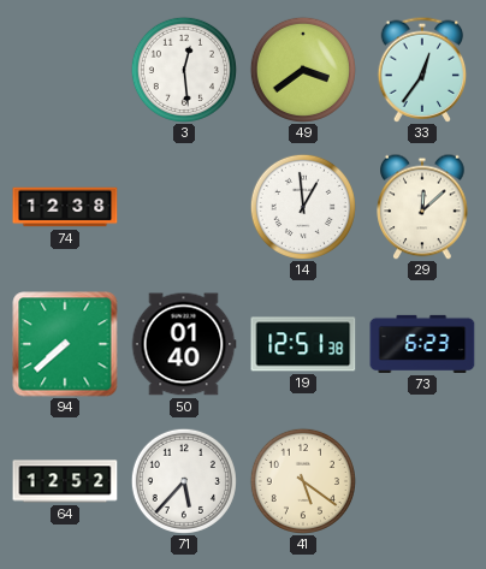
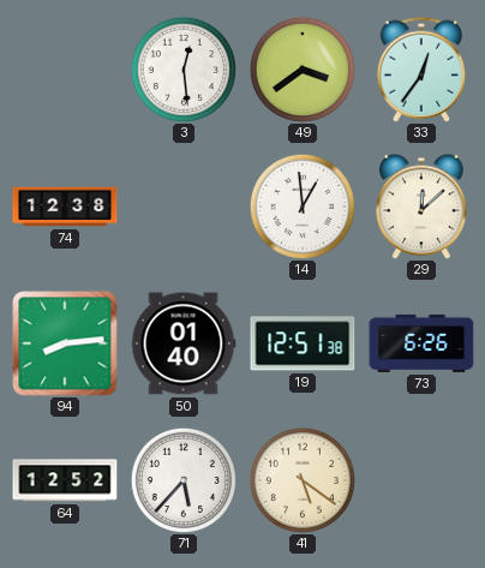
94: 7:38 -> 8:14 (65, 343)
73: 6:23 -> 6:26 (421, 343)
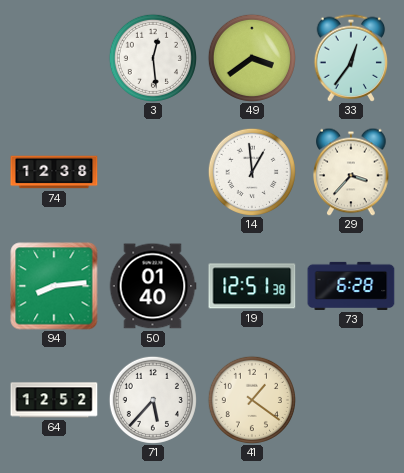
29: 12:08 -> 3:37 (351, 172)
73: 6:26 -> 6:28 (351, 286)
41: 5:21 -> 1:21 (252, 400)
